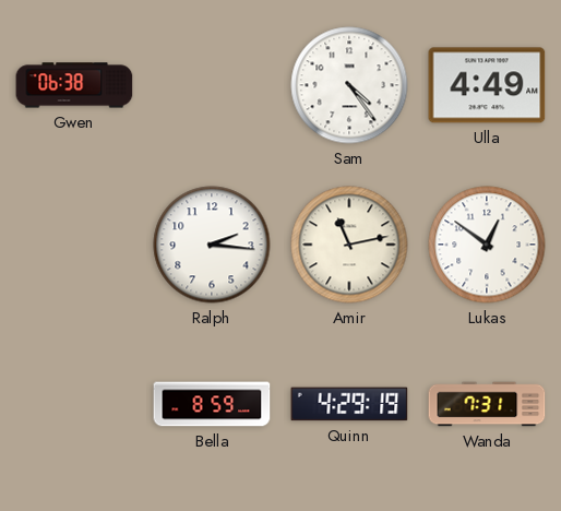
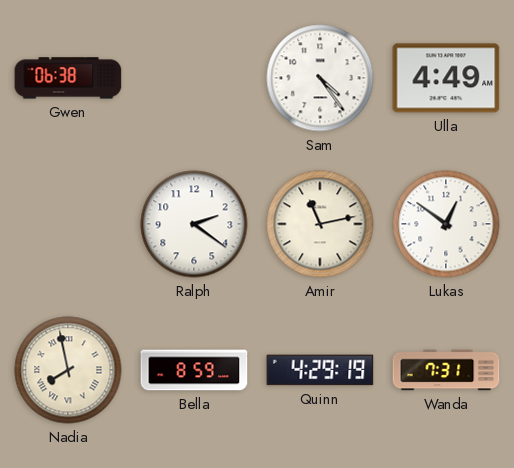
Ralph: 2:16 -> 2:21 (194, 224)
Nadia: none -> 7:58 (68, 370)
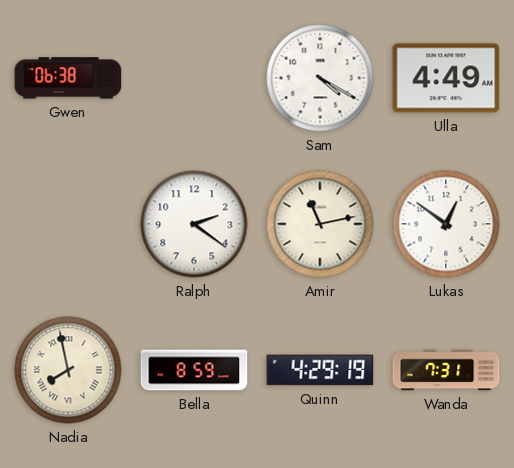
Sam: 4:24 -> 4:20 (320, 78)
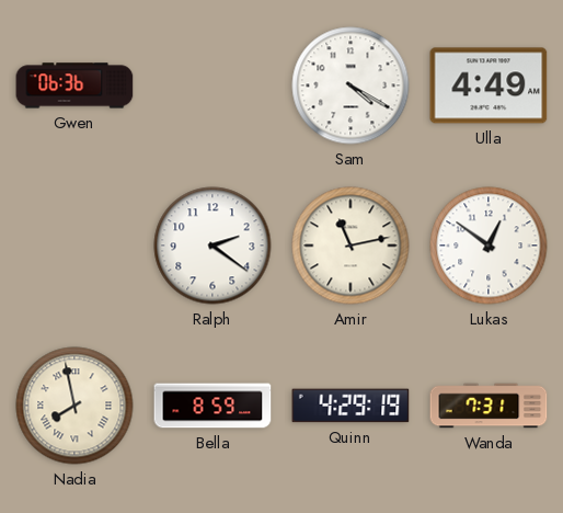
Gwen: 06:38 -> 06:36 (74, 86)
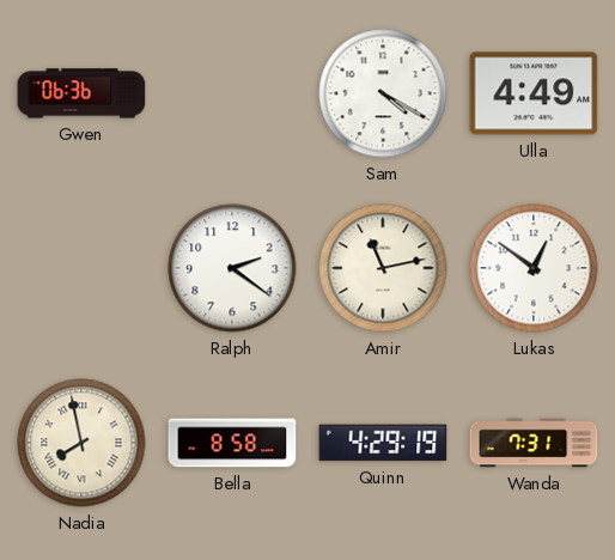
Bella: 8:59 -> 8:58 (232, 443)
